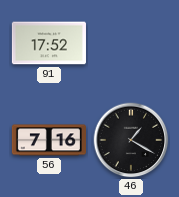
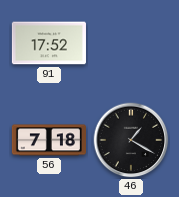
56: 7:16 -> 7:18 (49, 140)
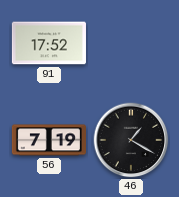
56: 7:18 -> 7:19 (49, 140)
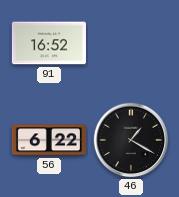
91: 17:52 -> 16:52 (49, 43)
56: 7:19 -> 6:22 (49, 140)
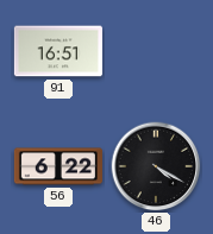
91: 16:52 -> 16:51 (58, 51)
46: 1:20 -> 4:20 (156, 166)
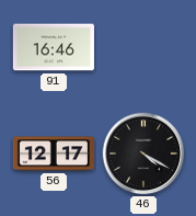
91: 16:51 -> 16:46 (54, 47)
56: 6:22 -> 12:17 (54, 154)
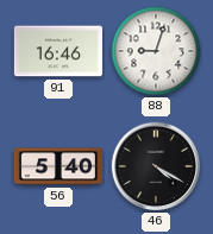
88: none -> 9:03 (156, 51)
56: 12:17 -> 5:40 (58, 166)
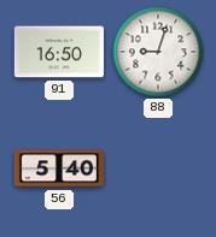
91: 16:46 -> 16:50 (59, 52)
46: 4:20 -> none (156, 166)
